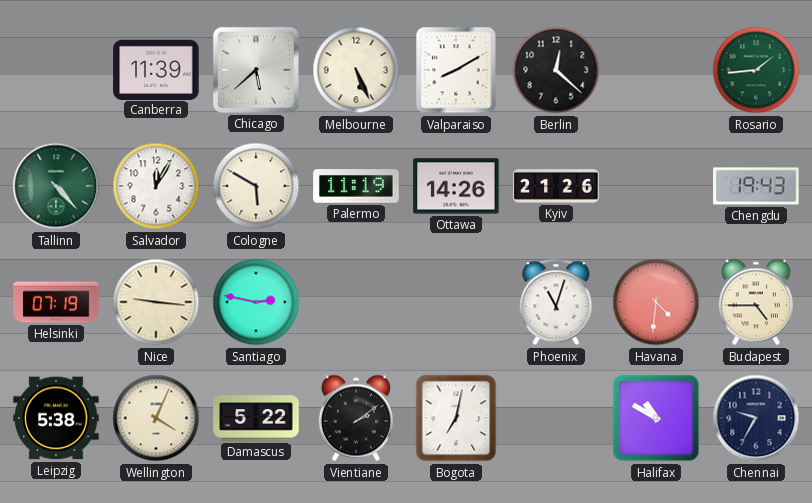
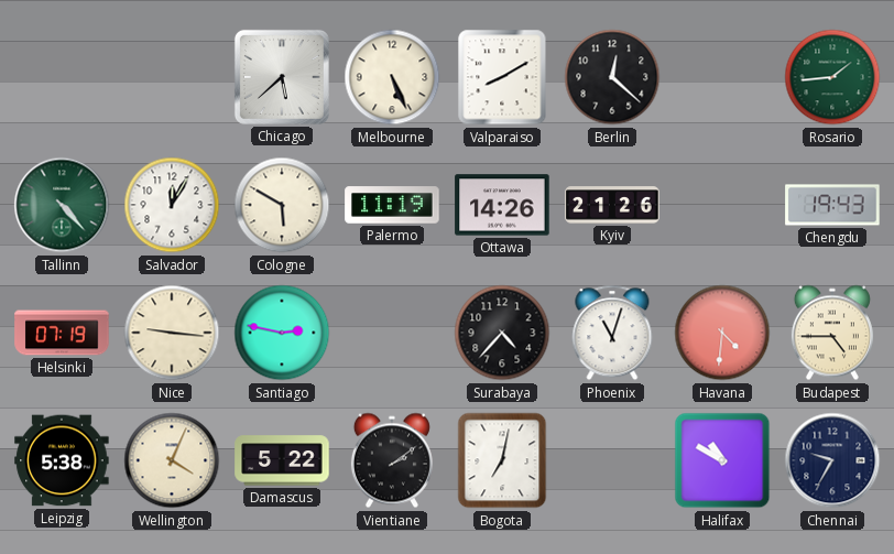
Canberra: 11:39 -> none (156, 69)
Surabaya: none -> 4:37 (502, 333)
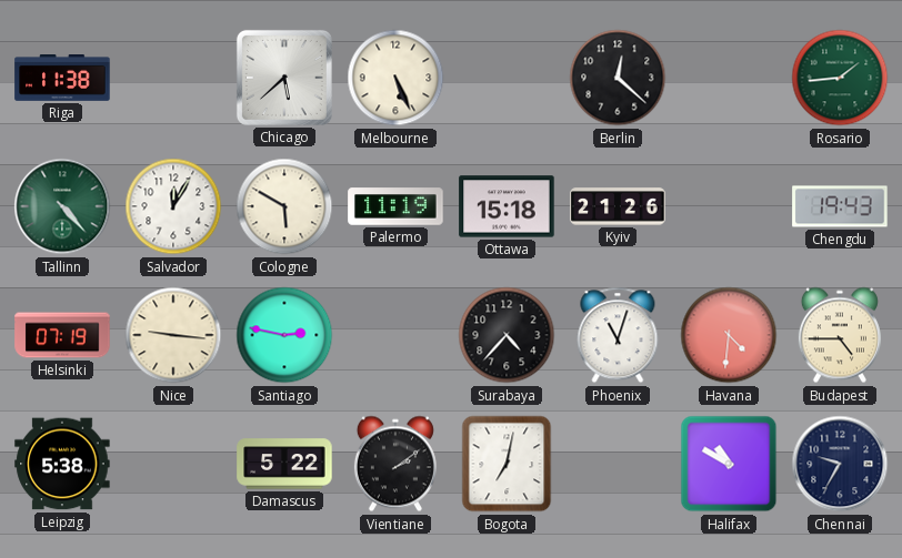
Riga: none -> 11:38 (62, 79)
Valparaiso: 8:10 -> none (502, 77)
Ottawa: 14:26 -> 15:18 (507, 206)
Wellington: 4:04 -> none (172, 460)
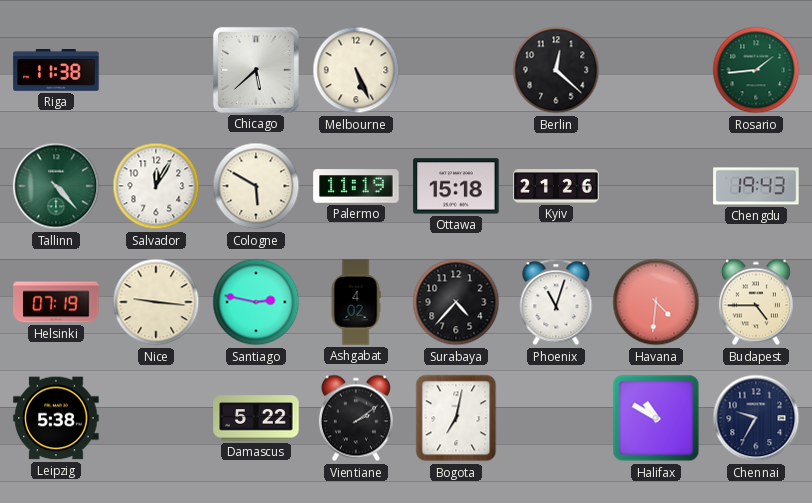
Ashgabat: none -> 4:02 (356, 302)
